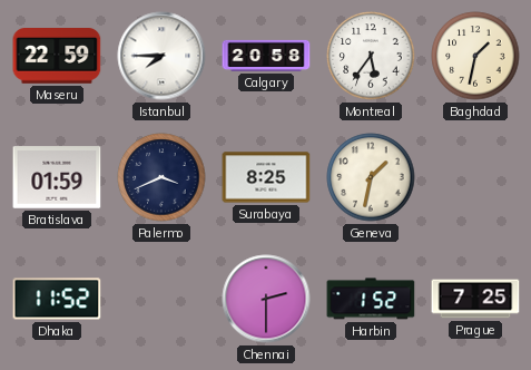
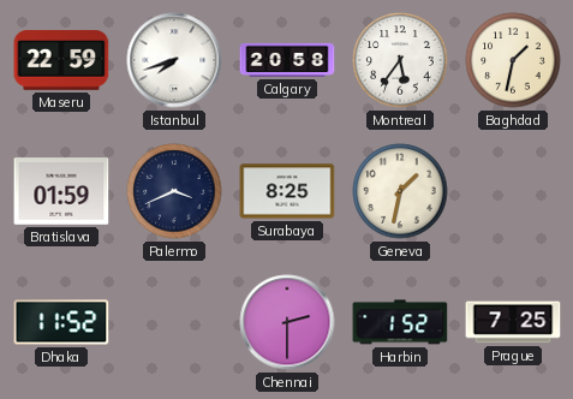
Istanbul: 7:45 -> 7:42 (174, 60)
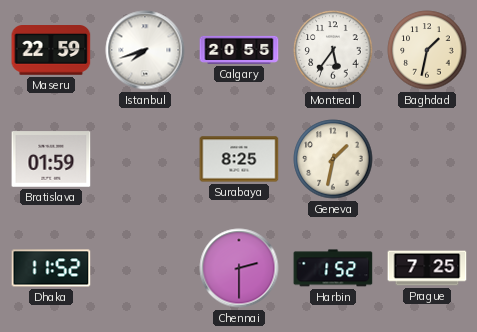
Calgary: 20:58 -> 20:55 (239, 50)
Palermo: 3:41 -> none (174, 191)
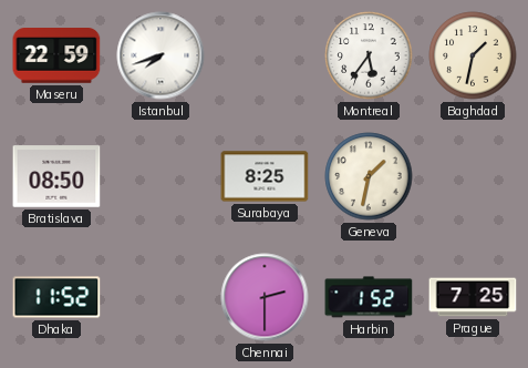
Calgary: 20:55 -> none (239, 50)
Bratislava: 01:59 -> 08:50 (56, 176)
